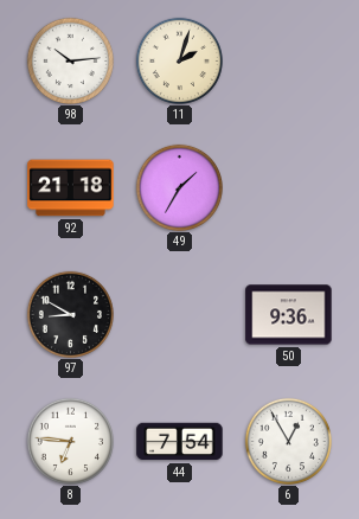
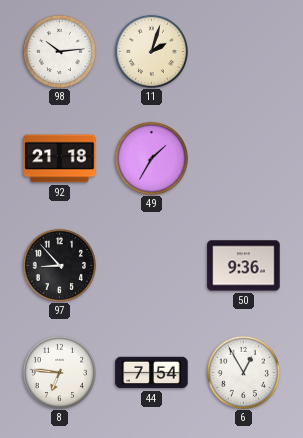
97: 8:50 -> 8:53 (59, 265)
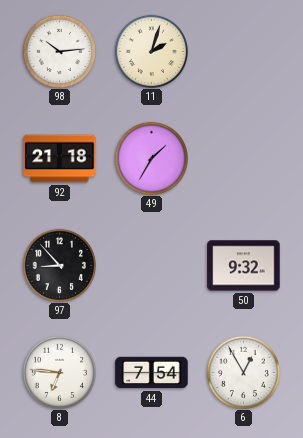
50: 9:36 -> 9:32 (244, 266)
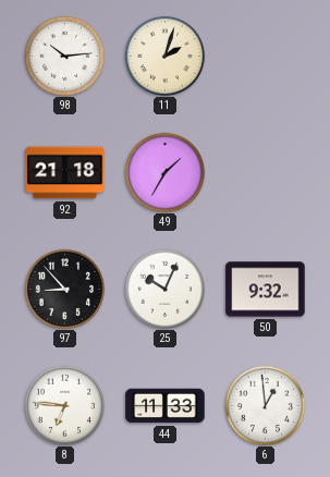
25: none -> 10:04 (164, 289)
44: 7:54 -> 11:33 (166, 406)
6: 12:55 -> 12:59 (265, 405)
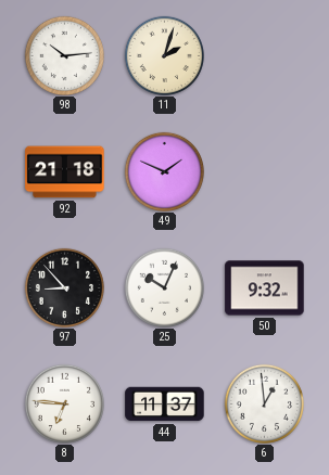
49: 1:35 -> 1:49 (164, 171)
44: 11:33 -> 11:37 (165, 405)
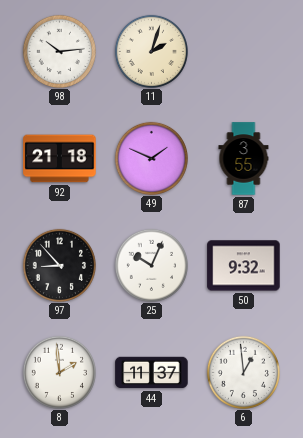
87: none -> 3:55 (244, 159)
8: 6:46 -> 1:59 (59, 372)
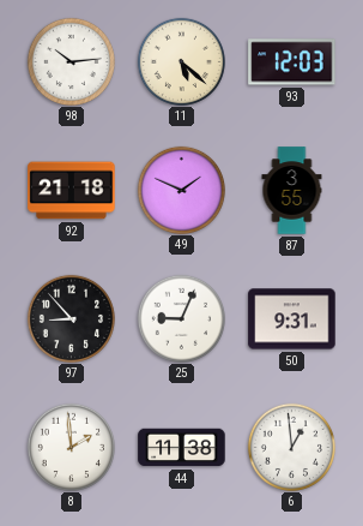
11: 2:03 -> 5:22 (181, 61)
93: none -> 12:03 (292, 62)
25: 10:04 -> 9:04 (181, 318)
50: 9:32 -> 9:31 (292, 319)
44: 11:37 -> 11:38 (182, 448)
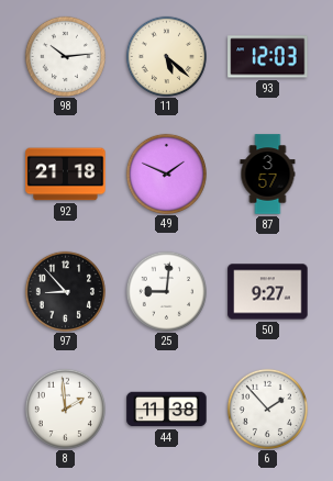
87: 3:55 -> 3:57 (268, 175)
25: 9:04 -> 9:01 (166, 291)
50: 9:31 -> 9:27 (268, 292)
6: 12:59 -> 1:53 (267, 409)
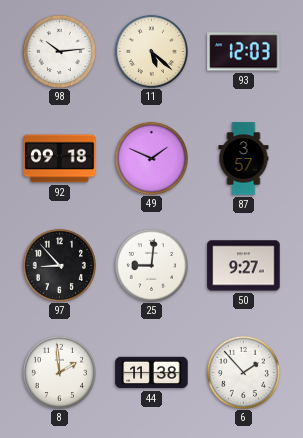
92: 21:18 -> 09:18 (60, 159)
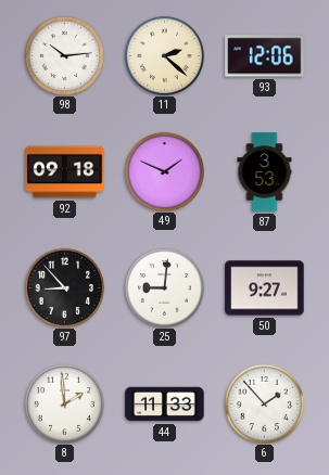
11: 5:22 -> 2:22 (164, 55)
93: 12:03 -> 12:06 (265, 56)
87: 3:57 -> 3:53 (265, 172)
44: 11:38 -> 11:33 (165, 405)
